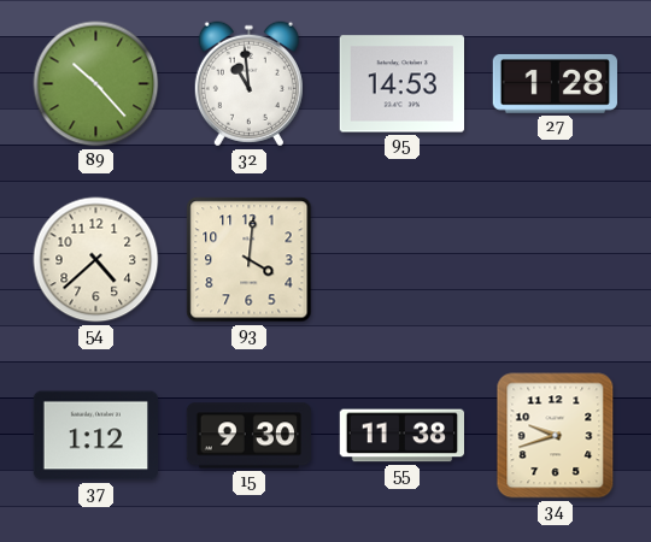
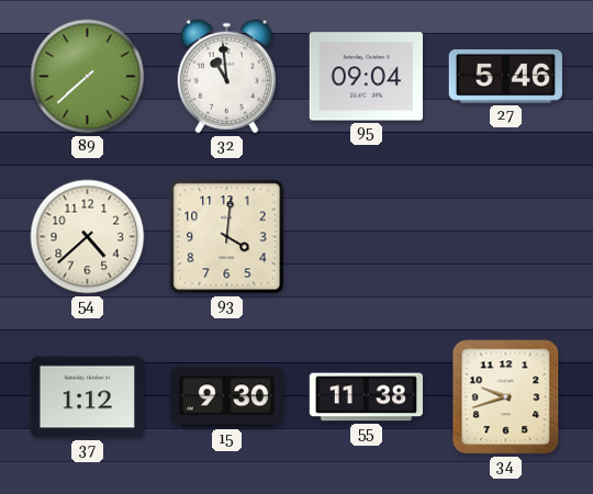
89: 10:23 -> 7:38 (88, 77)
95: 14:53 -> 09:04 (366, 77)
27: 1:28 -> 5:46 (505, 76)
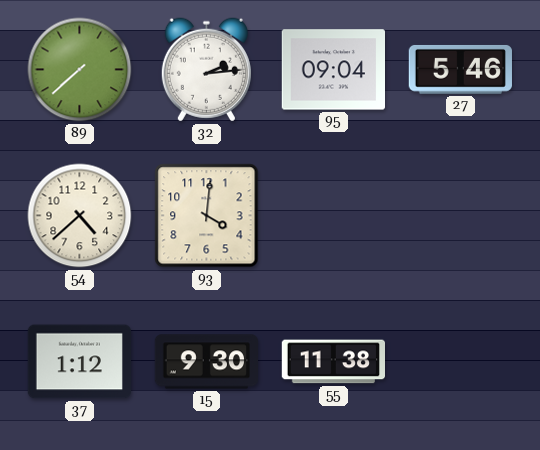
32: 10:59 -> 2:14 (206, 70)
34: 9:42 -> none (506, 397)
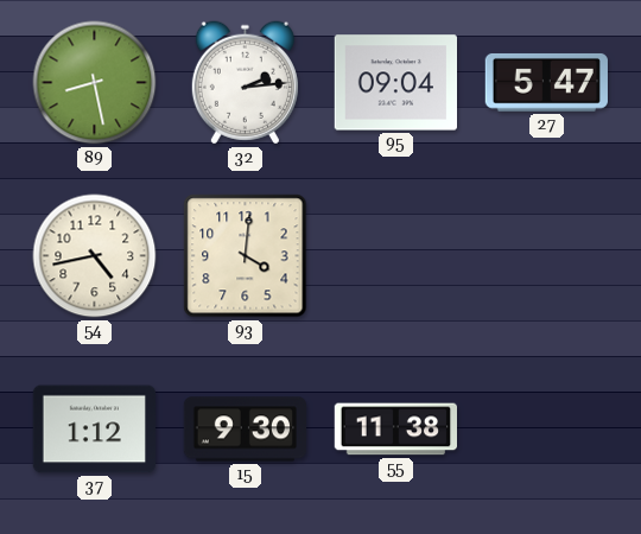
89: 7:38 -> 8:28 (95, 83)
27: 5:46 -> 5:47 (546, 82)
54: 4:38 -> 4:43 (95, 256)
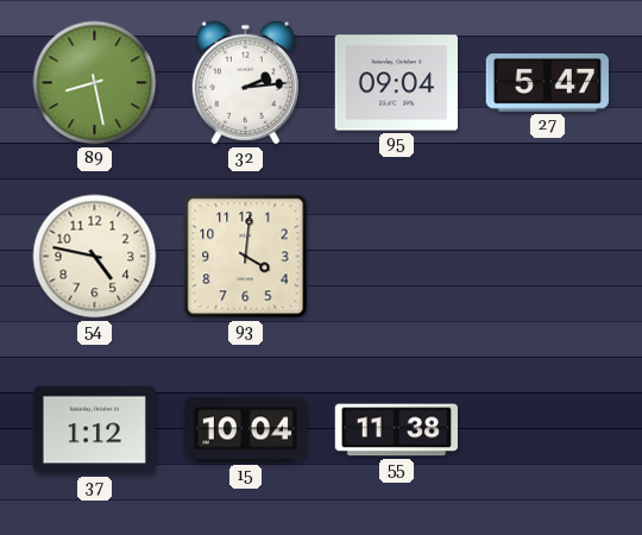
54: 4:43 -> 4:47 (95, 257)
15: 9:30 -> 10:04 (246, 430)
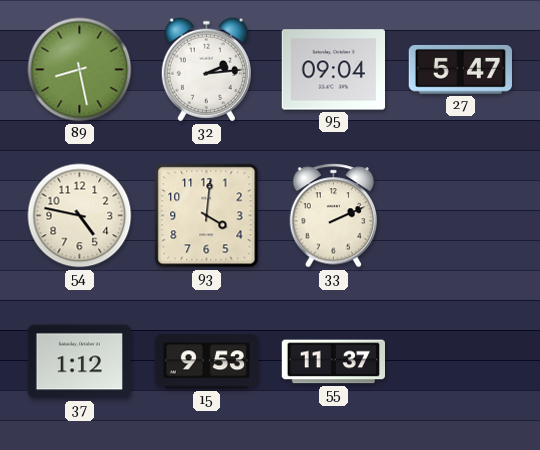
33: none -> 2:11 (334, 216)
15: 10:04 -> 9:53 (207, 362)
55: 11:38 -> 11:37 (333, 362)
